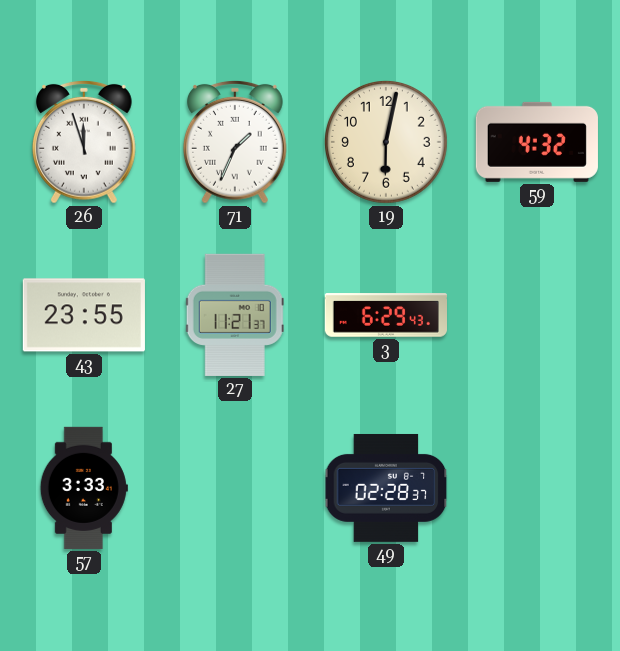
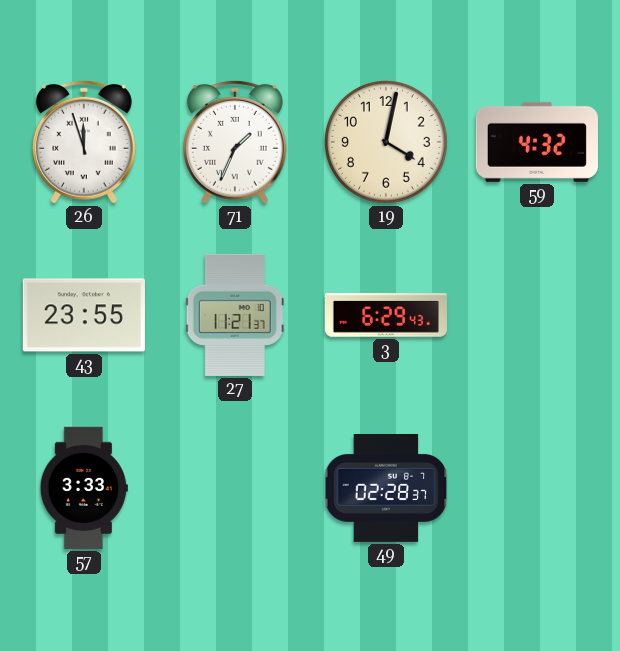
19: 6:02 -> 4:02 (386, 142)
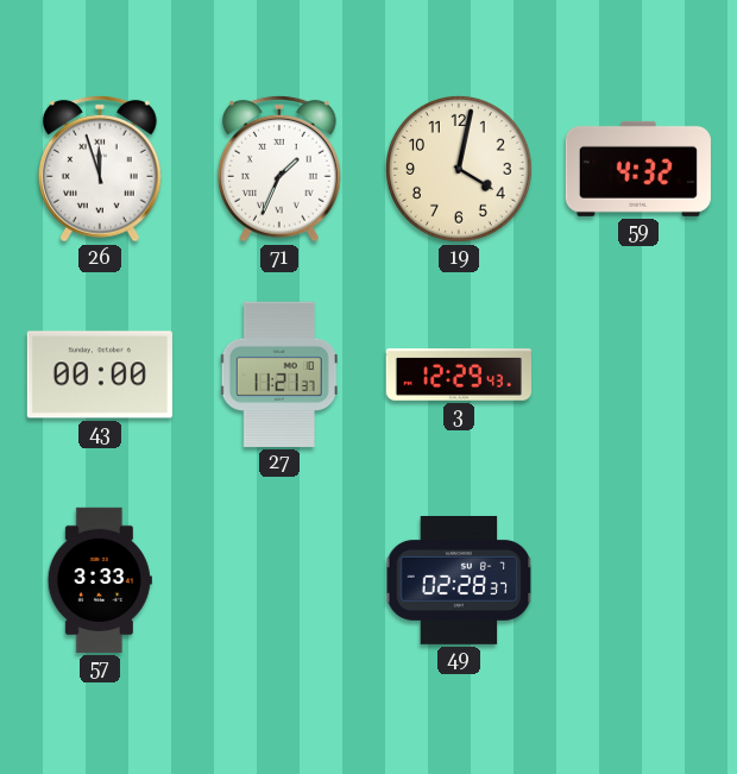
43: 23:55 -> 00:00 (100, 375)
3: 6:29 -> 12:29 (458, 375)
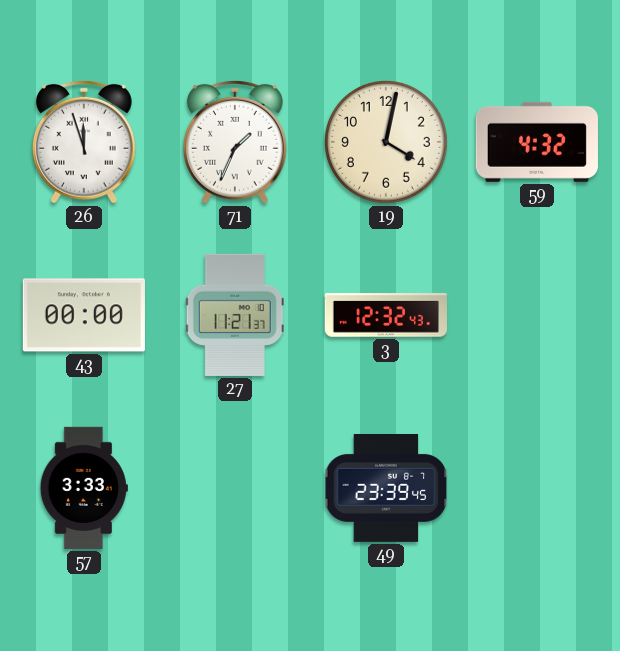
3: 12:29 -> 12:32 (385, 315)
49: 02:28 -> 23:39 (386, 488)
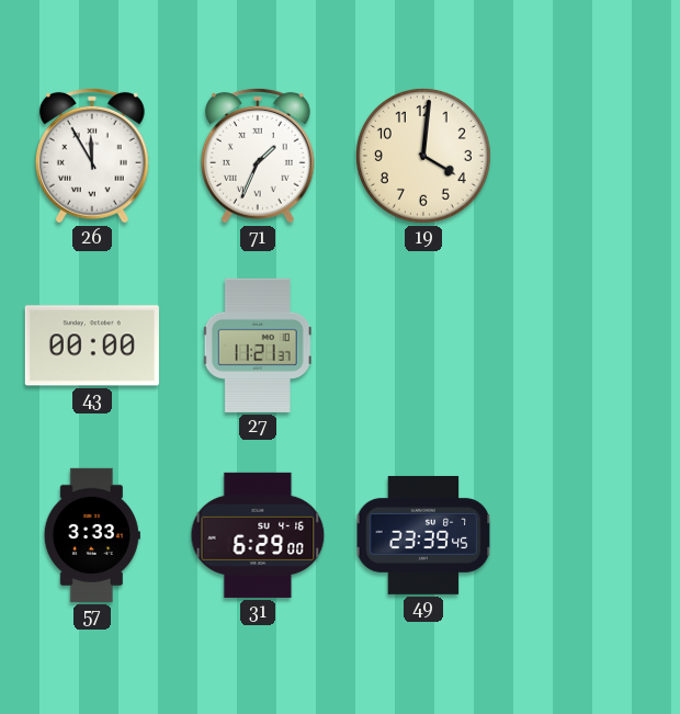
26: 11:57 -> 11:55 (92, 156)
19: 4:02 -> 4:01 (423, 156)
59: 4:32 -> none (537, 142)
3: 12:32 -> none (385, 315)
31: none -> 6:29 (258, 535)
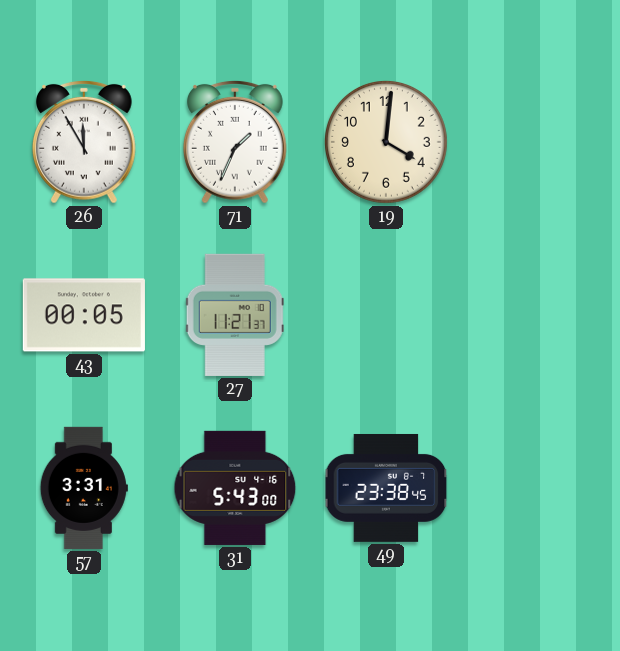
43: 00:00 -> 00:05 (84, 315)
57: 3:33 -> 3:31 (84, 488)
31: 6:29 -> 5:43 (235, 488)
49: 23:39 -> 23:38 (386, 488)
